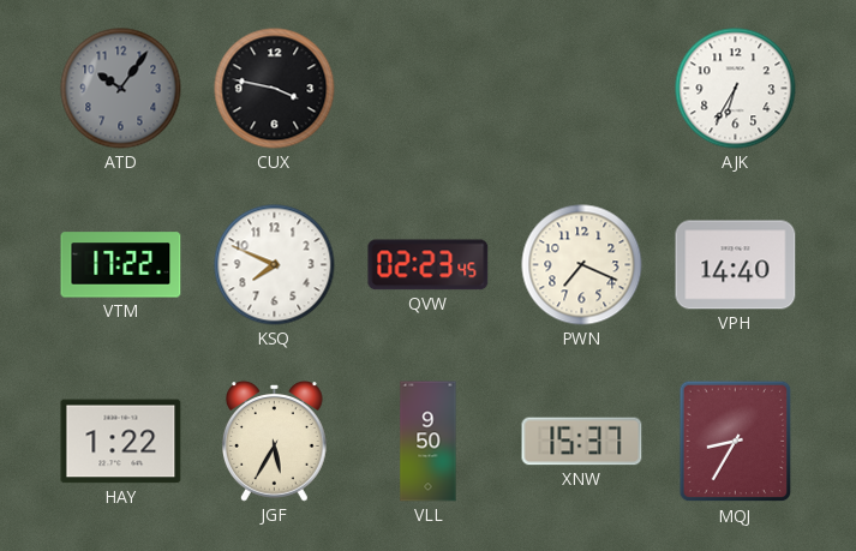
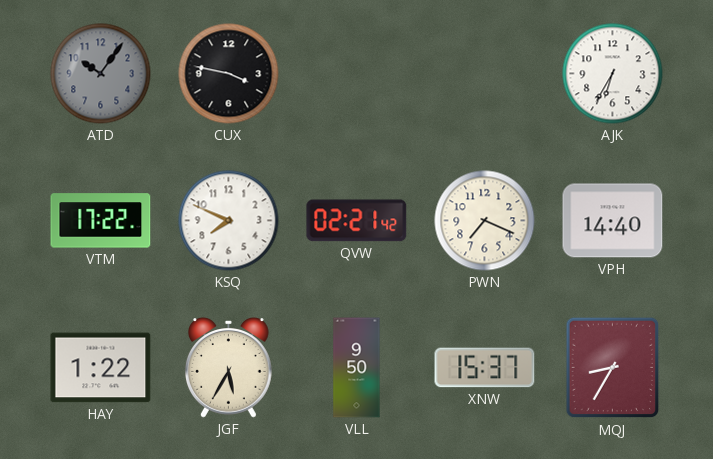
QVW: 02:23 -> 02:21 (357, 221)
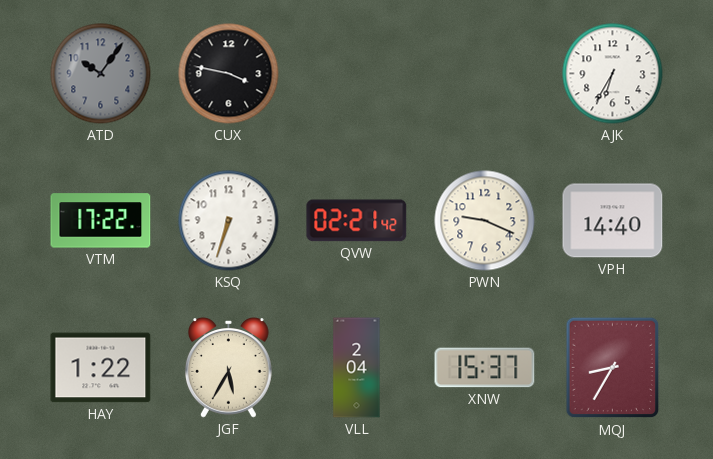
KSQ: 7:49 -> 6:33 (229, 221)
PWN: 7:19 -> 9:19 (485, 221)
VLL: 9:50 -> 2:04 (357, 368)
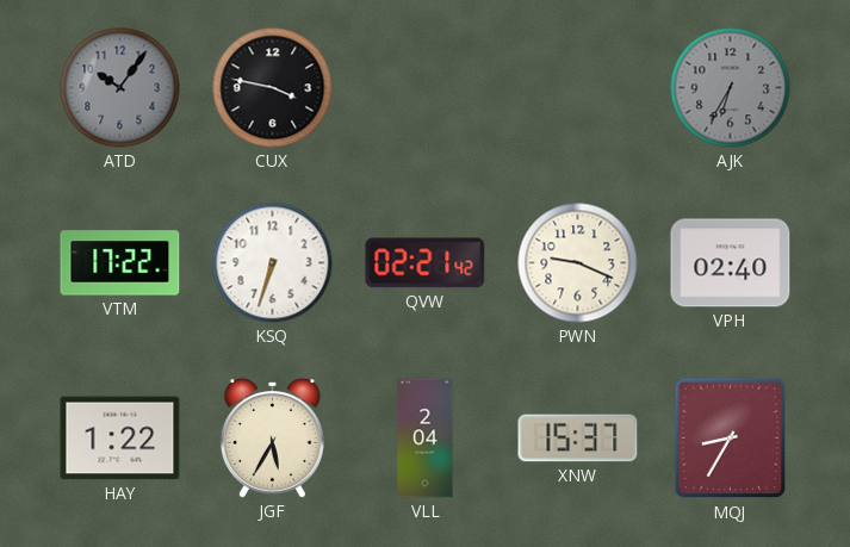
AJK dial: white -> grey (731, 88)
VPH: 14:40 -> 02:40 (731, 263)
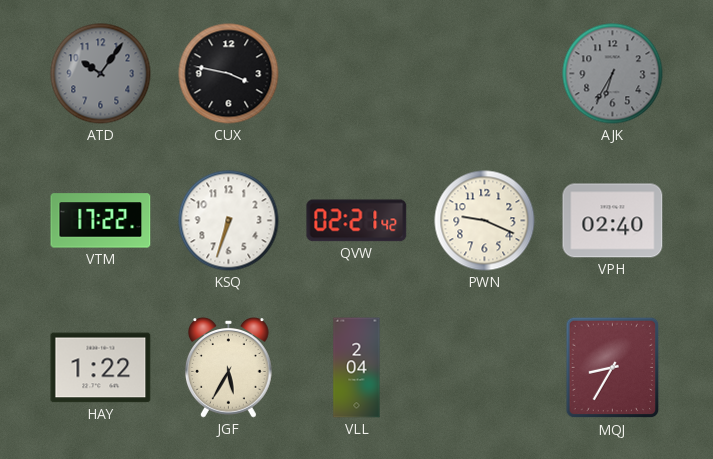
XNW: 15:37 -> none (578, 439)
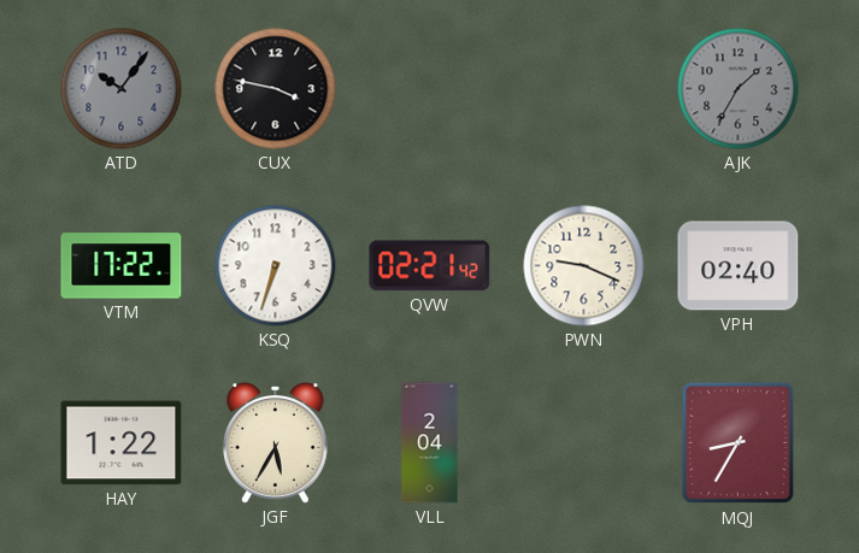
AJK: 6:35 -> 1:35 (739, 89)
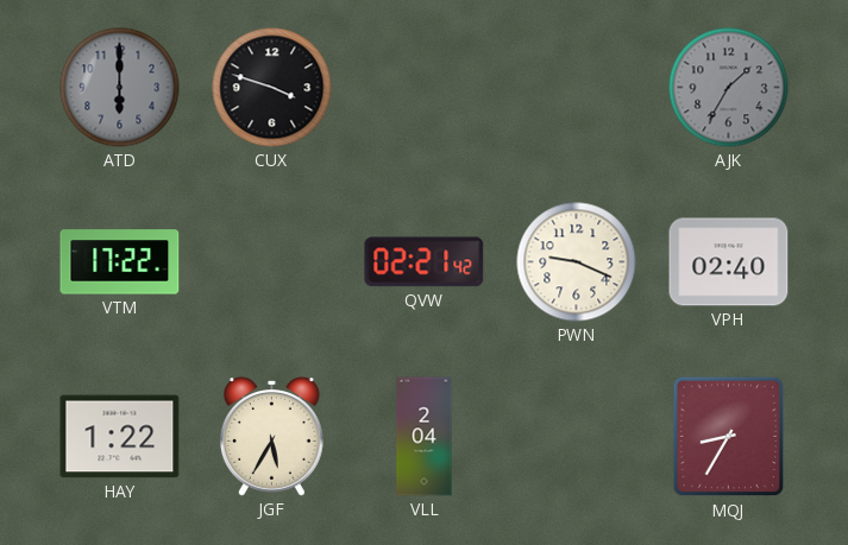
ATD: 10:06 -> 6:00 (120, 88)
CUX: 3:47 -> 3:48 (272, 88)
KSQ: 6:33 -> none (276, 266)
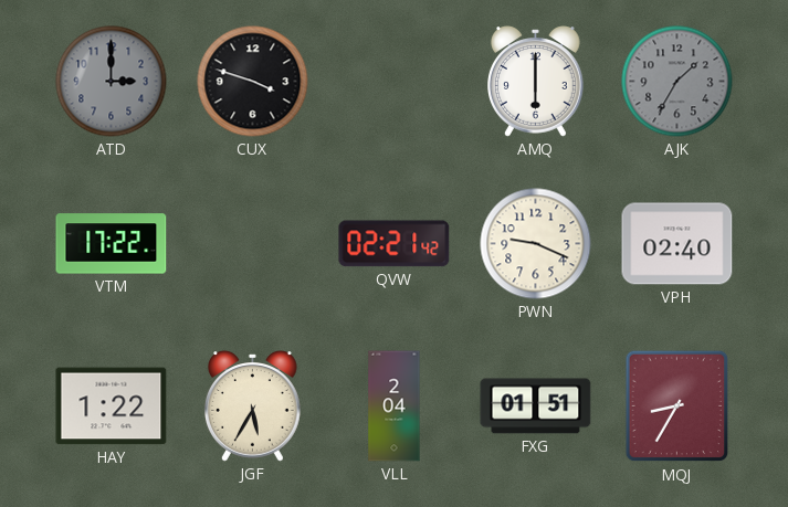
ATD: 6:00 -> 3:00 (112, 82)
AMQ: none -> 6:00 (536, 82)
FXG: none -> 01:51 (536, 406)
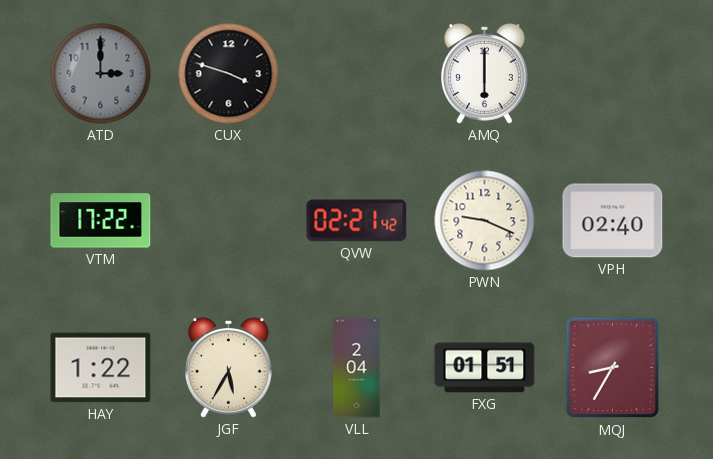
AJK: 1:35 -> none (677, 82)
